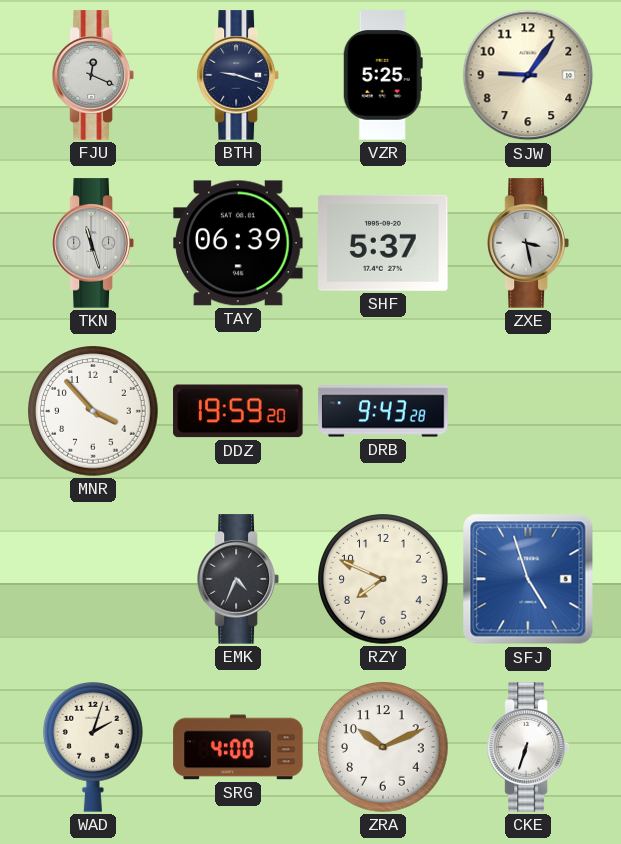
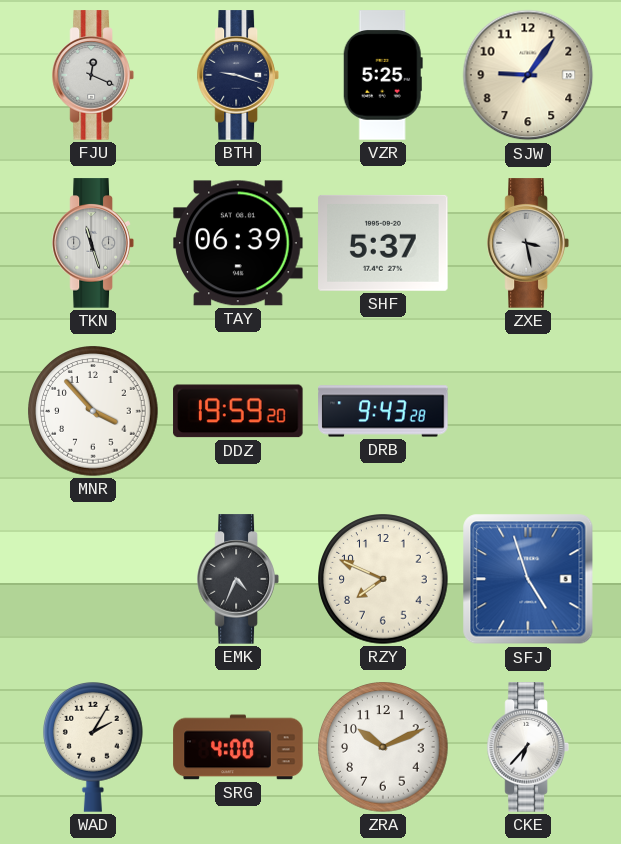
WAD: 2:03 -> 2:05 (94, 748)
CKE: 6:33 -> 6:37 (528, 747)
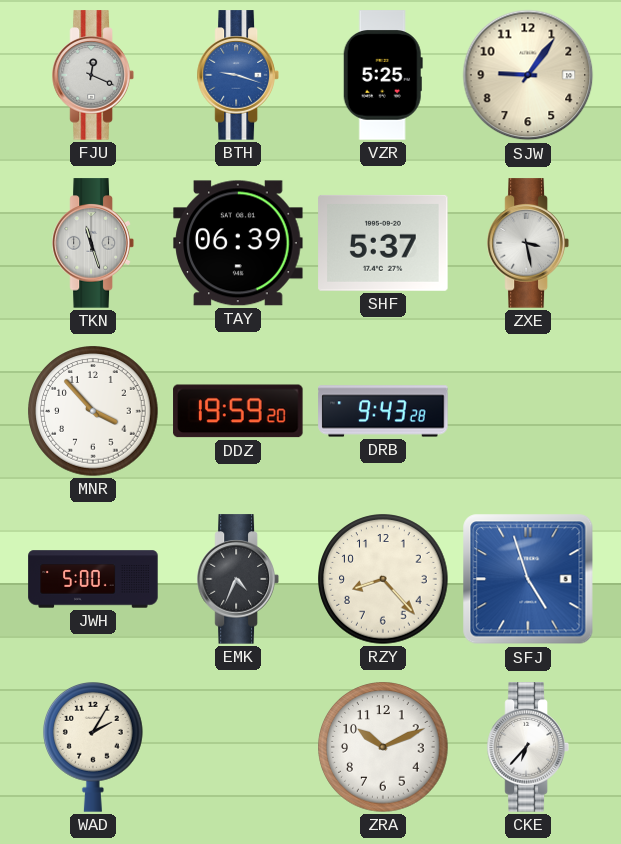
BTH dial: navy -> blue (238, 75)
JWH: none -> 5:00 (93, 579)
RZY: 7:49 -> 8:23 (383, 579)
SRG: 4:00 -> none (238, 747)
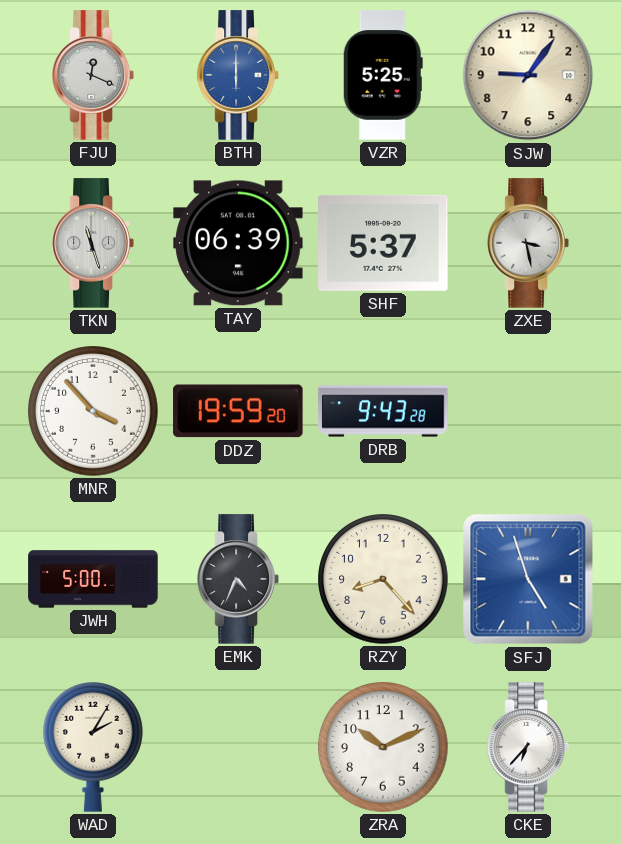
BTH: 9:18 -> 6:00 (238, 75)
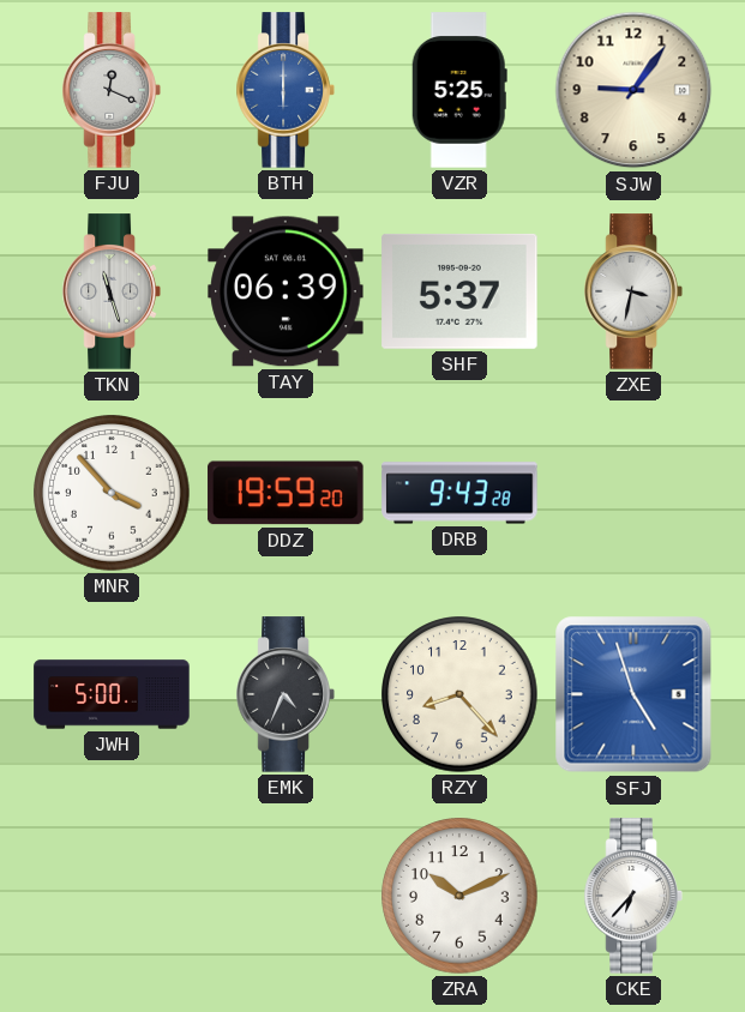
ZXE: 3:28 -> 3:32 (633, 291)
WAD: 2:05 -> none (94, 748)
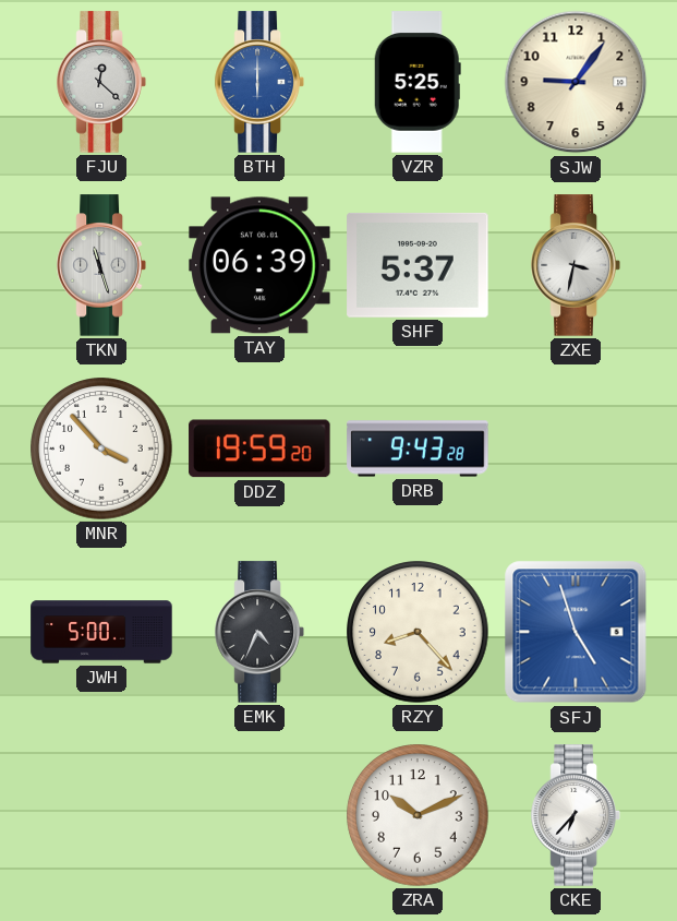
FJU: 12:19 -> 12:22 (101, 82)
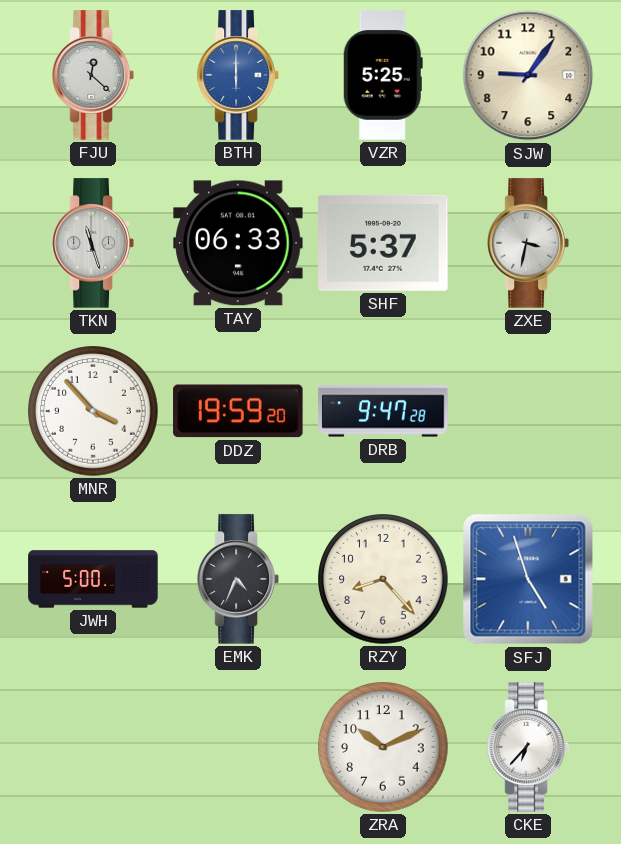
TAY: 06:39 -> 06:33 (238, 243)
DRB: 9:43 -> 9:47 (383, 411)
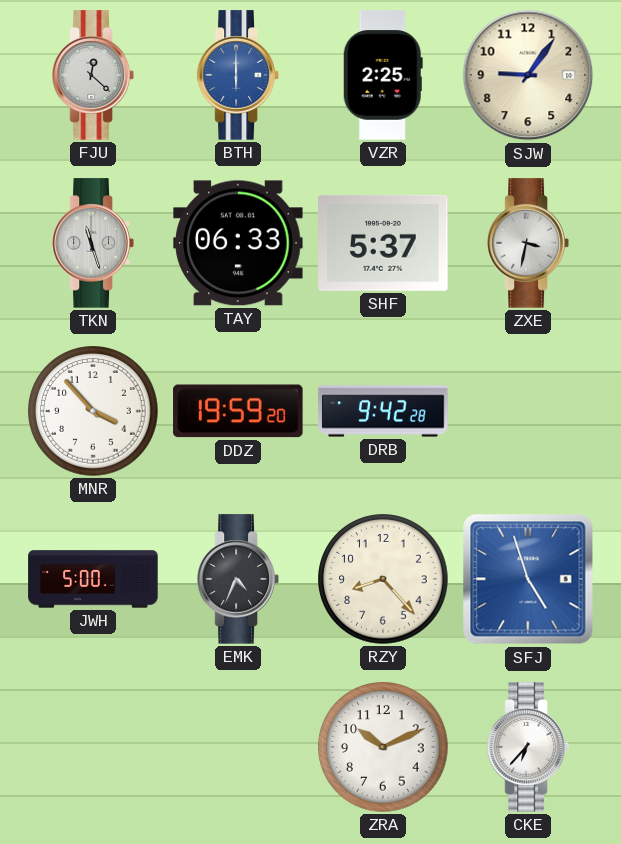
VZR: 5:25 -> 2:25 (383, 75)
DRB: 9:47 -> 9:42 (383, 411)
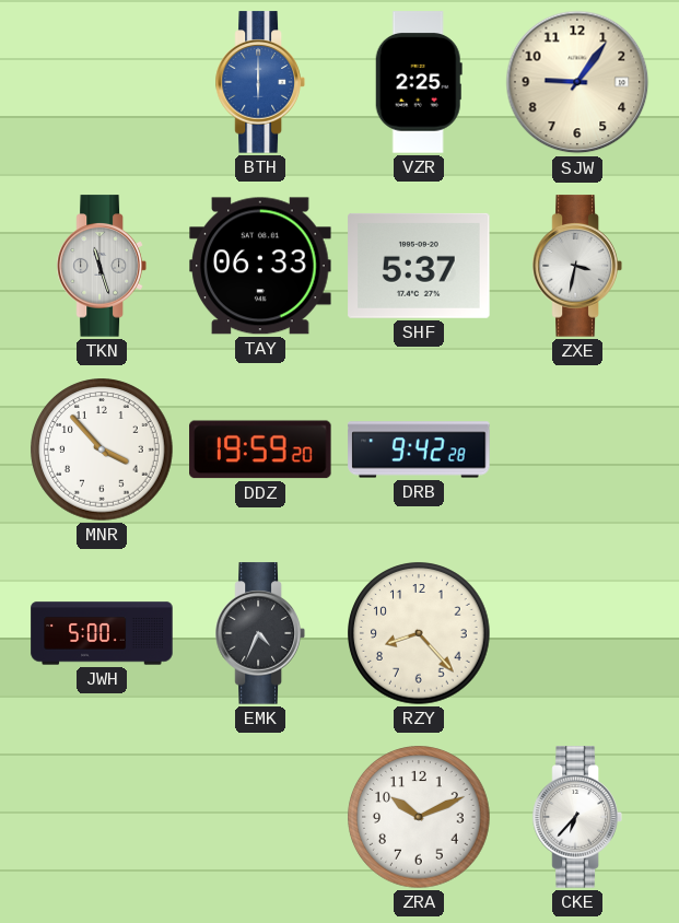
FJU: 12:22 -> none (93, 75)
SFJ: 4:57 -> none (528, 579)
